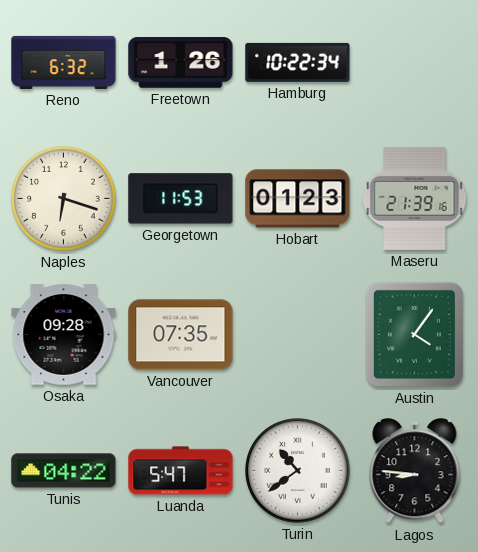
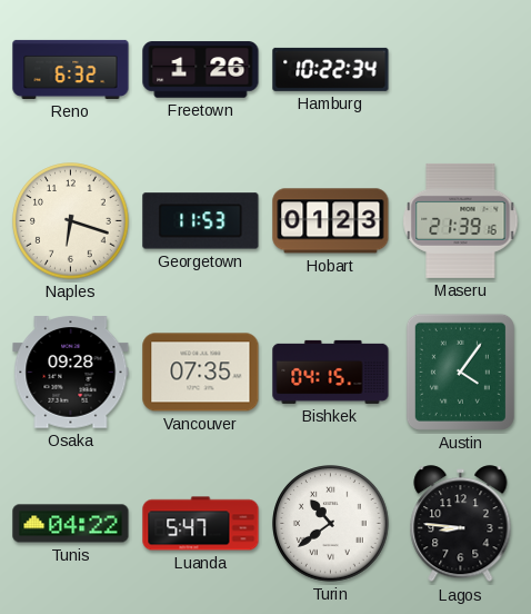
Bishkek: none -> 04:15 (331, 372)
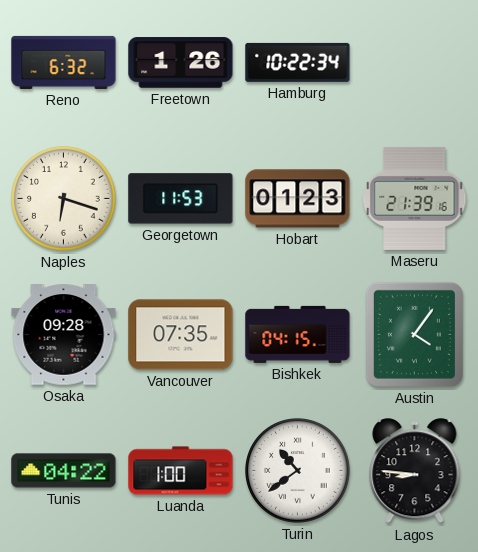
Luanda: 5:47 -> 1:00 (181, 471)
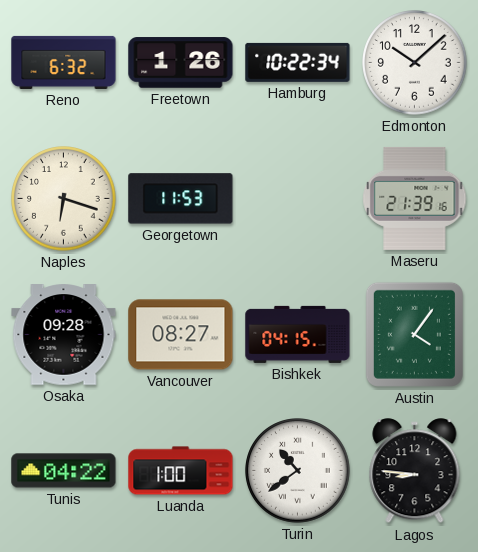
Edmonton: none -> 10:08 (415, 63)
Hobart: 01:23 -> none (298, 199)
Vancouver: 07:35 -> 08:27 (181, 335)
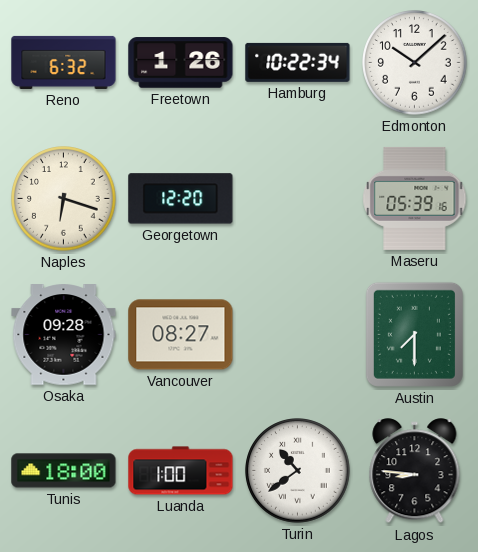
Georgetown: 11:53 -> 12:20 (181, 199)
Maseru: 21:39 -> 05:39 (415, 198)
Bishkek: 04:15 -> none (298, 334)
Austin: 4:06 -> 7:30 (414, 334)
Tunis: 04:22 -> 18:00 (64, 471)
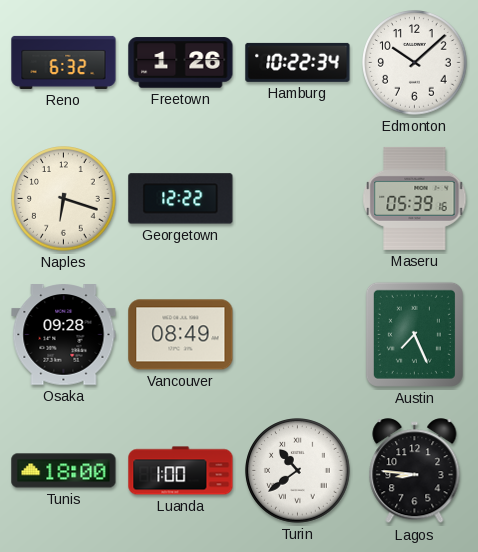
Georgetown: 12:20 -> 12:22 (181, 199)
Vancouver: 08:27 -> 08:49 (181, 335)
Austin: 7:30 -> 7:26 (414, 334)
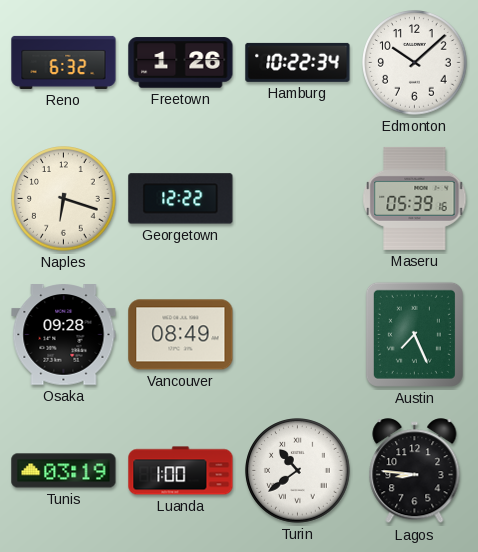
Tunis: 18:00 -> 03:19 (64, 471)
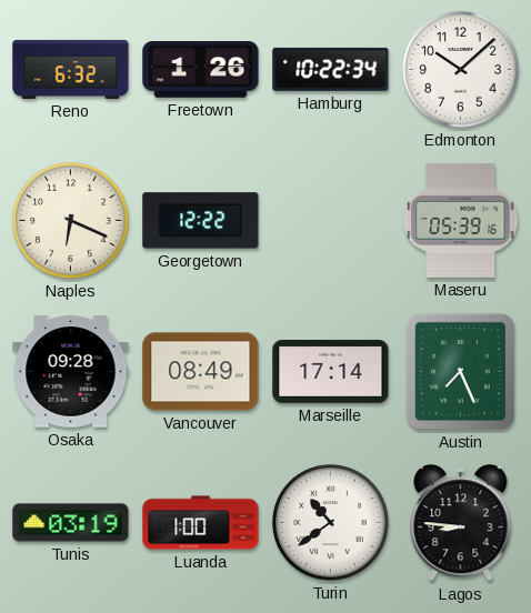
Naples: 6:18 -> 6:19 (71, 221)
Marseille: none -> 17:14 (331, 371)
